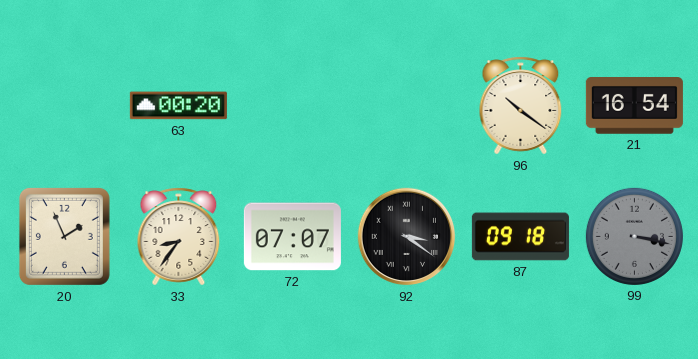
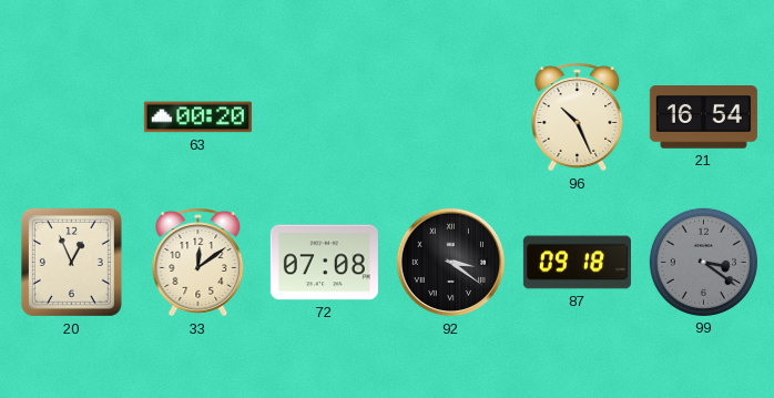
96: 10:21 -> 10:26 (578, 118)
20: 1:56 -> 12:56 (71, 262)
33: 8:36 -> 12:09 (198, 263)
72: 07:07 -> 07:08 (324, 263)
99: 3:17 -> 3:21 (703, 262)
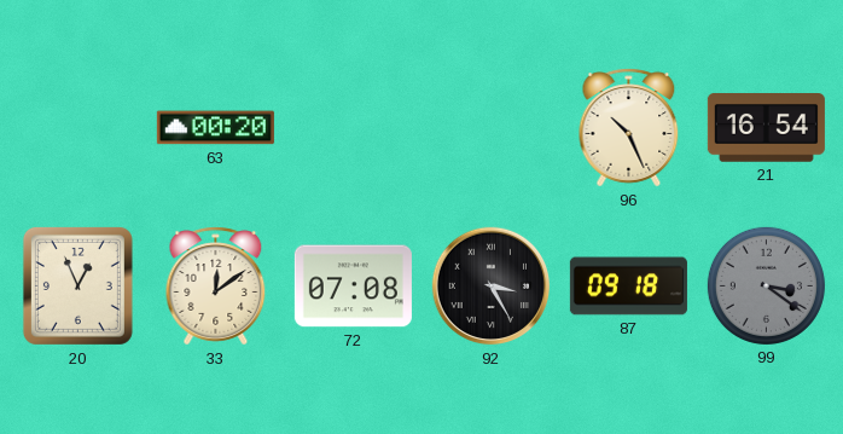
92: 3:21 -> 3:25 (492, 287)
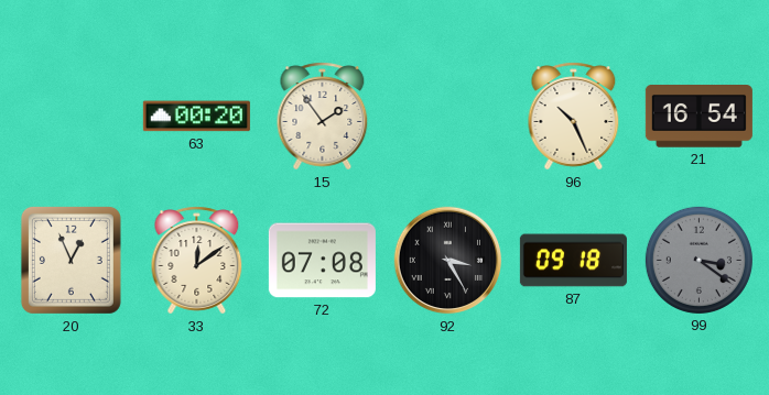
15: none -> 1:54 (323, 117)
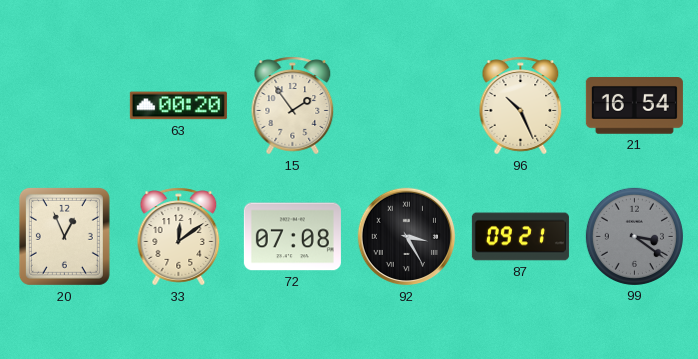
87: 09:18 -> 09:21 (520, 237)
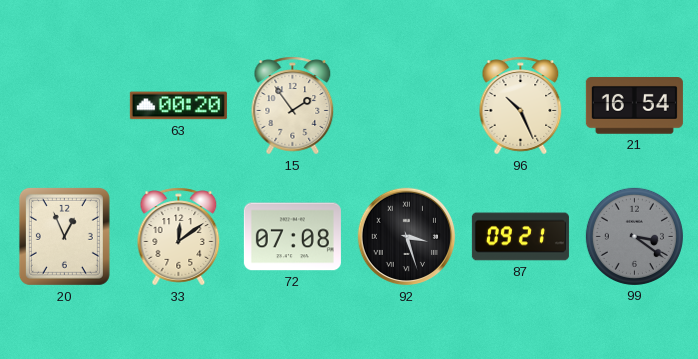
92: 3:25 -> 3:27 (407, 237)
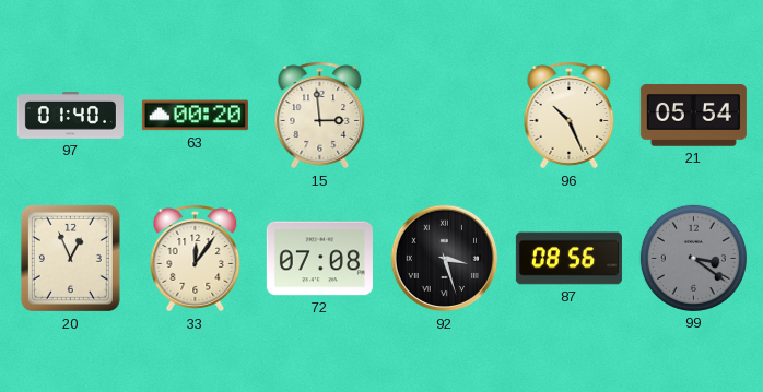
97: none -> 01:40 (70, 116)
15: 1:54 -> 2:59 (320, 116)
21: 16:54 -> 05:54 (693, 116)
33: 12:09 -> 12:06 (196, 259)
87: 09:21 -> 08:56 (568, 259)
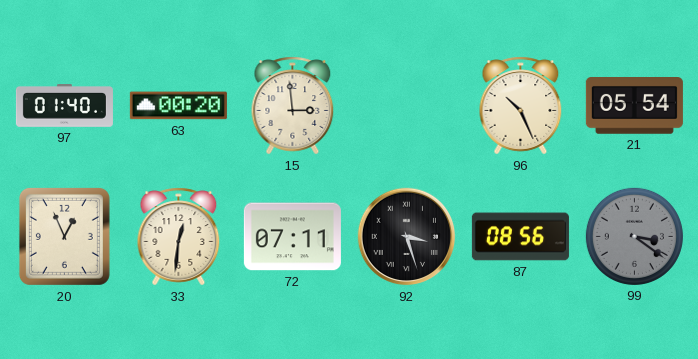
33: 12:06 -> 12:31 (179, 237)
72: 07:08 -> 07:11 (292, 237)
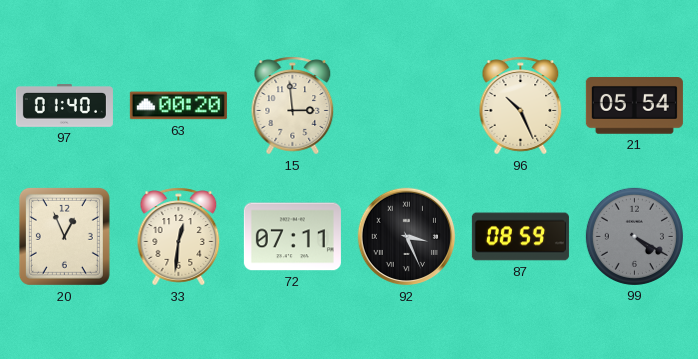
92: 3:27 -> 3:26 (407, 237)
87: 08:56 -> 08:59 (520, 237)
99: 3:21 -> 4:20 (634, 236)
